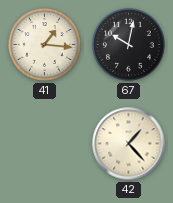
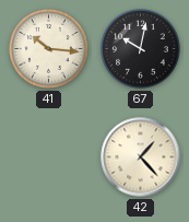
41: 1:16 -> 10:16 (49, 49)
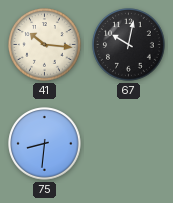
75: none -> 8:31 (45, 144)
42: 1:23 -> none (141, 157)
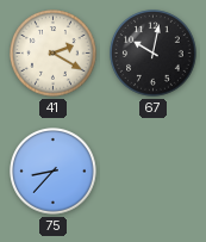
41: 10:16 -> 2:20 (54, 54)
75: 8:31 -> 8:37 (54, 172)
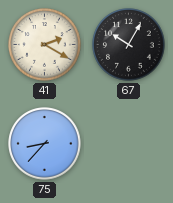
67: 10:02 -> 10:05 (129, 45)
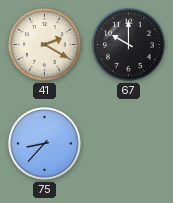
67: 10:05 -> 10:00 (129, 45)
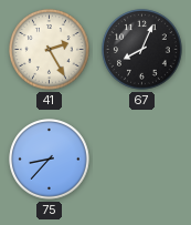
41: 2:20 -> 2:25 (50, 50)
67: 10:00 -> 8:04 (142, 50)
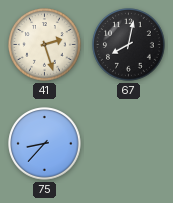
41: 2:25 -> 2:27 (45, 45)
67: 8:04 -> 8:02 (129, 45)
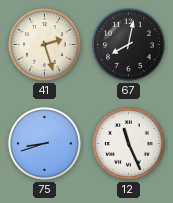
75: 8:37 -> 8:42 (45, 144)
12: none -> 11:26 (129, 144)
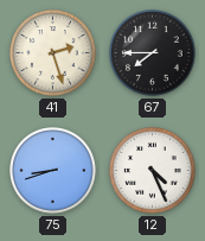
67: 8:02 -> 7:45 (153, 53)
12: 11:26 -> 4:26 (153, 171)
